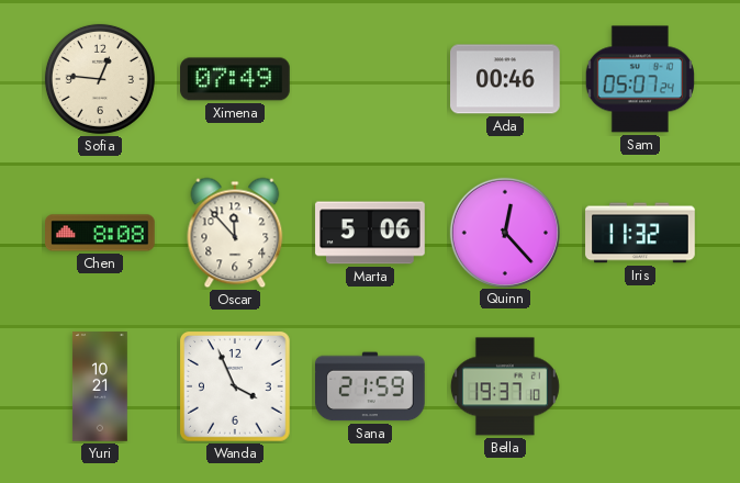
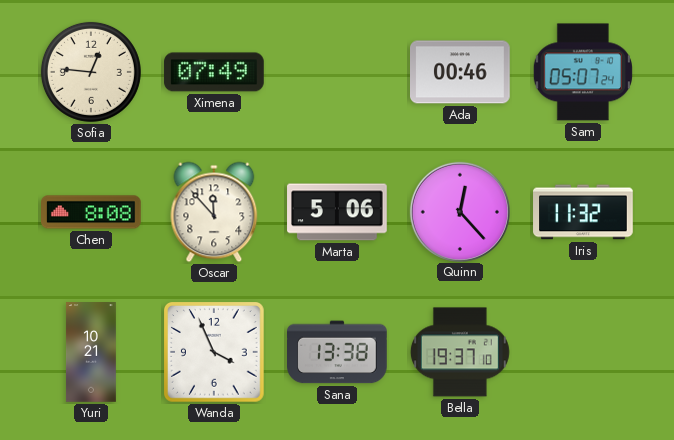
Sana: 21:59 -> 13:38 (338, 352)
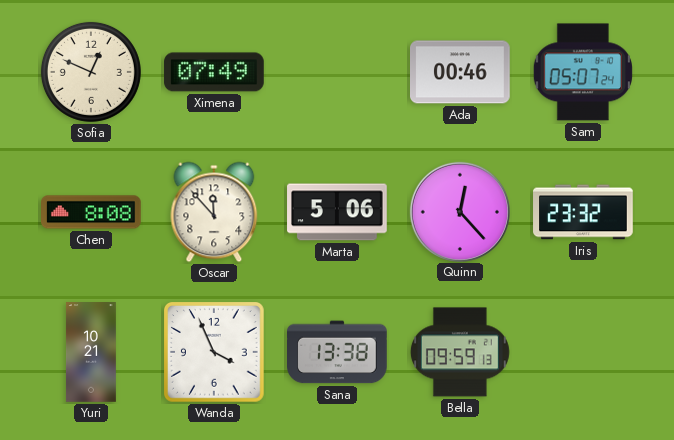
Sofia: 12:46 -> 12:49 (91, 72)
Iris: 11:32 -> 23:32 (583, 212)
Bella: 19:37 -> 09:59 (460, 352)
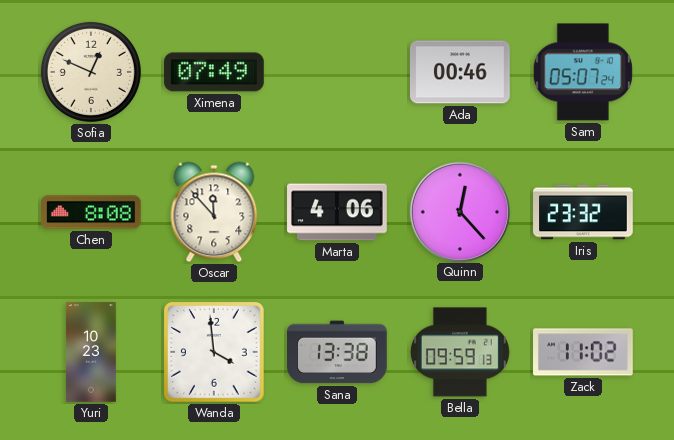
Marta: 5:06 -> 4:06 (337, 212)
Yuri: 10:21 -> 10:23 (91, 352)
Wanda: 3:56 -> 3:59 (215, 353)
Zack: none -> 11:02 (583, 352)
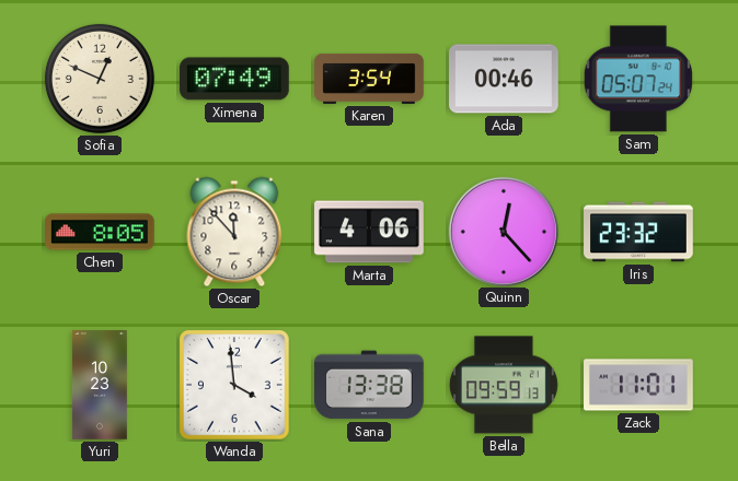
Karen: none -> 3:54 (369, 79)
Chen: 8:08 -> 8:05 (101, 232)
Zack: 11:02 -> 11:01 (638, 385)
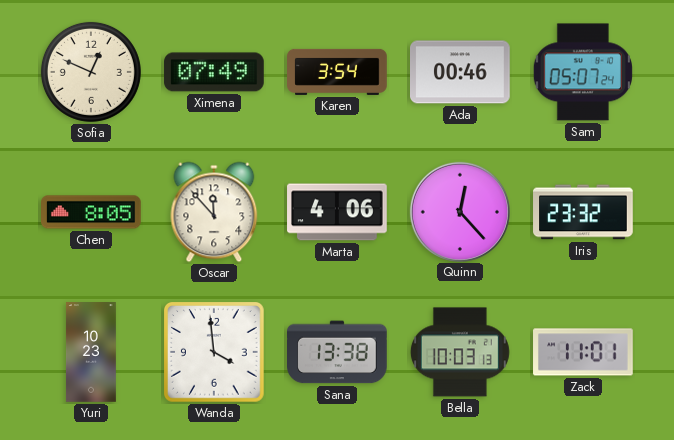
Bella: 09:59 -> 10:03 (460, 352)
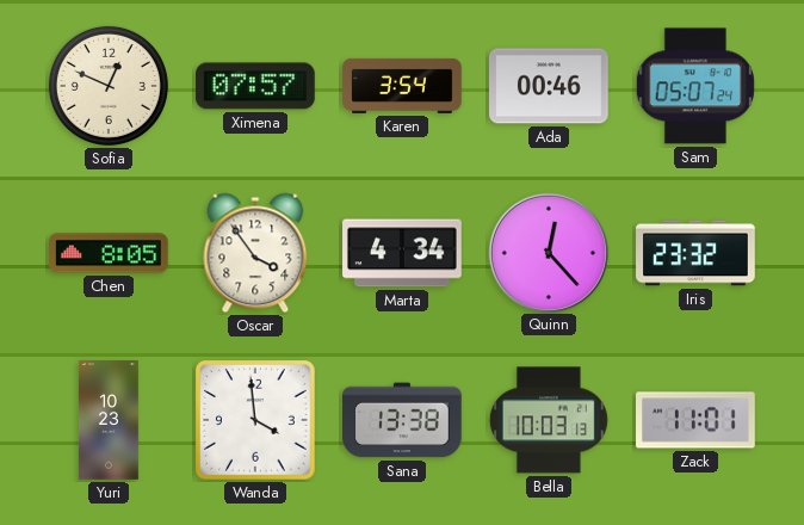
Ximena: 07:49 -> 07:57 (255, 86)
Oscar: 11:53 -> 3:54 (255, 253)
Marta: 4:06 -> 4:34 (402, 253)
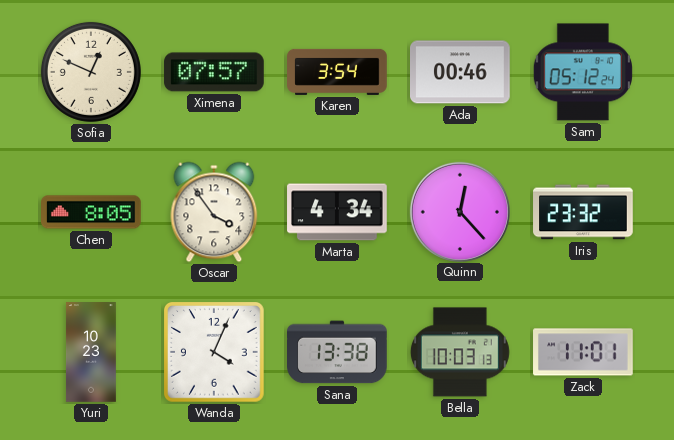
Sam: 05:07 -> 05:12 (583, 72)
Wanda: 3:59 -> 4:04 (215, 353)
